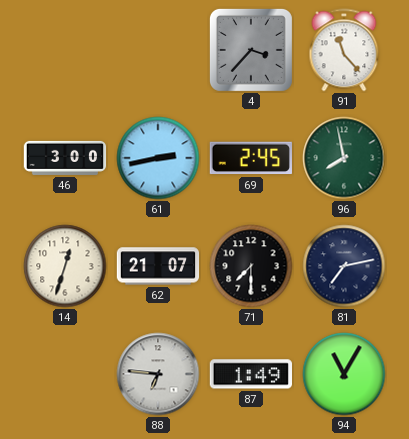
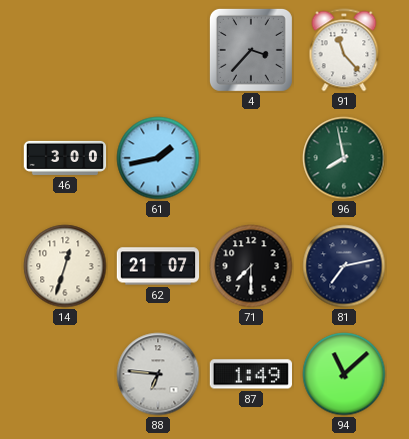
61: 2:43 -> 1:43 (158, 158)
69: 2:45 -> none (251, 158)
94: 11:05 -> 11:08 (344, 374)
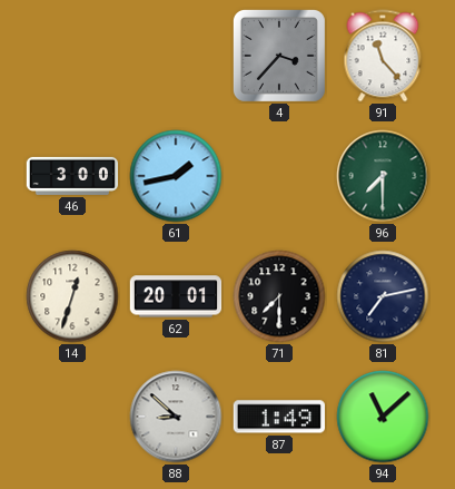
96: 7:58 -> 7:30 (383, 176)
62: 21:07 -> 20:01 (176, 296)
88: 6:46 -> 8:52 (176, 417)
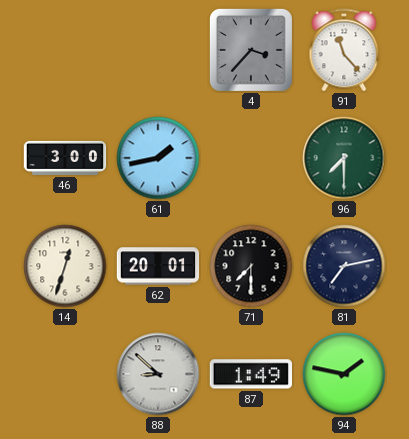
94: 11:08 -> 1:47 (344, 374)
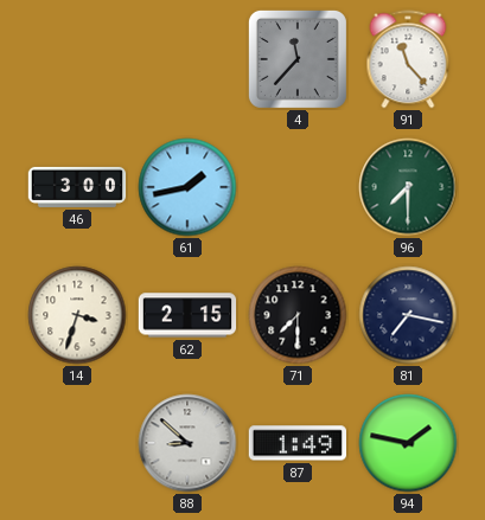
4: 3:37 -> 11:37 (298, 59)
14: 12:33 -> 3:33 (77, 315)
62: 20:01 -> 2:15 (187, 315)
81: 7:13 -> 7:17 (408, 315)
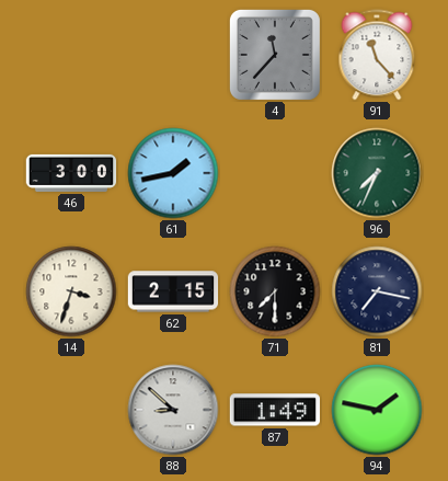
96: 7:30 -> 7:34 (377, 173)
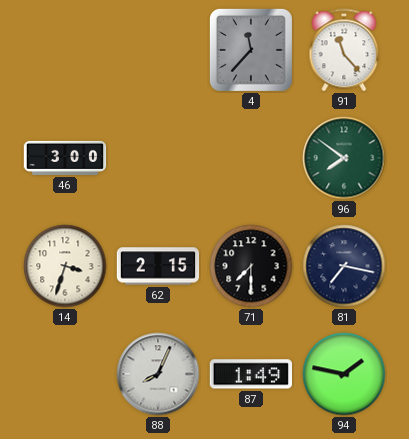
61: 1:43 -> none (173, 173)
96: 7:34 -> 7:51 (344, 158)
88: 8:52 -> 8:04 (158, 374)
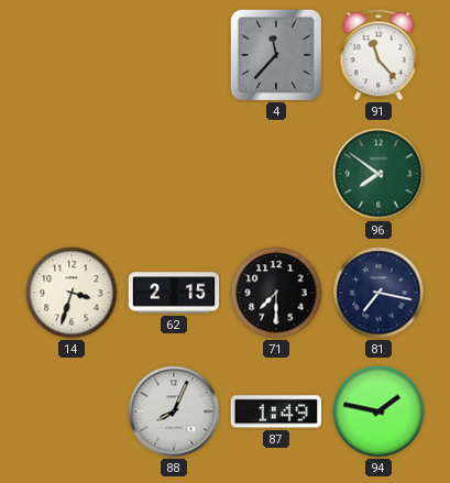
46: 3:00 -> none (65, 158)
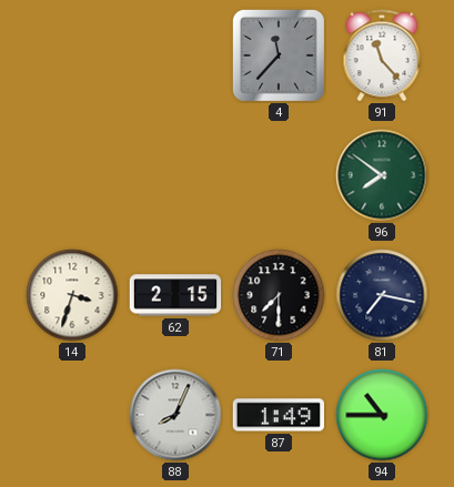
94: 1:47 -> 10:45 (382, 415)
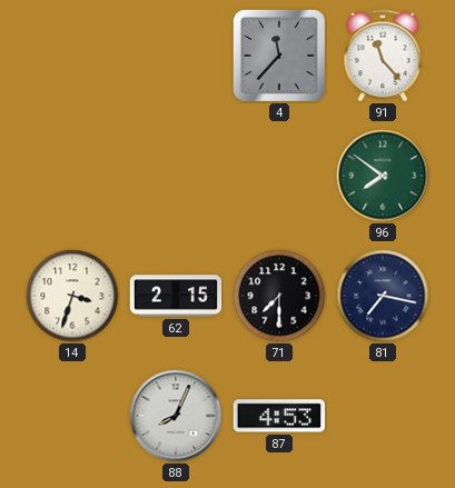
87: 1:49 -> 4:53 (278, 416)
94: 10:45 -> none (382, 415)
